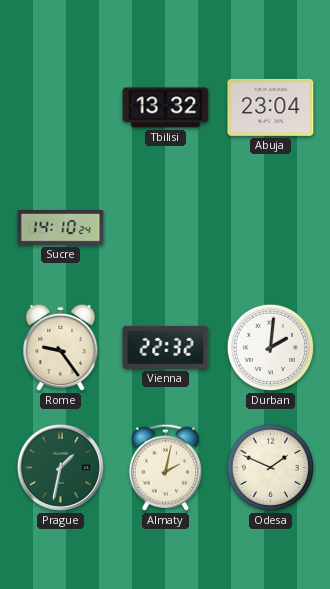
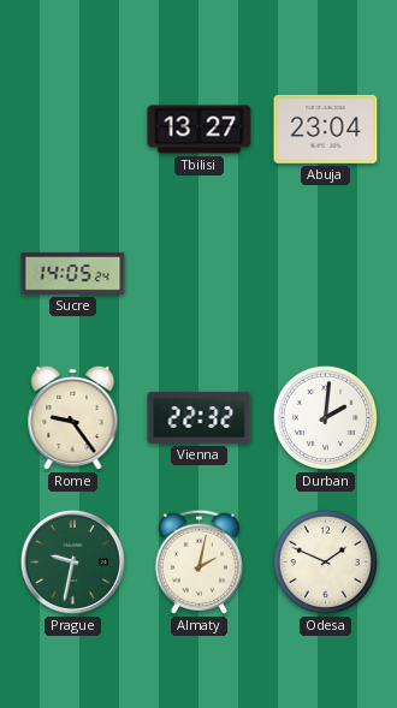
Tbilisi: 13:32 -> 13:27 (200, 130)
Sucre: 14:10 -> 14:05 (73, 274)
Prague: 1:32 -> 9:32 (72, 561)
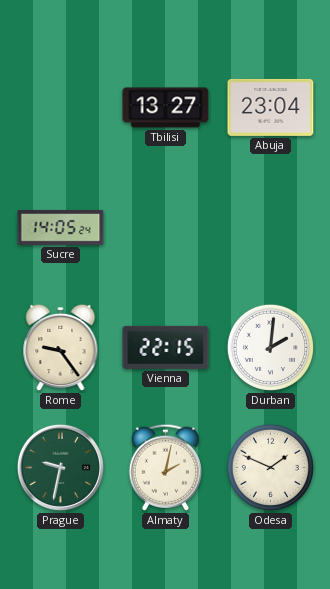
Vienna: 22:32 -> 22:15 (166, 347)
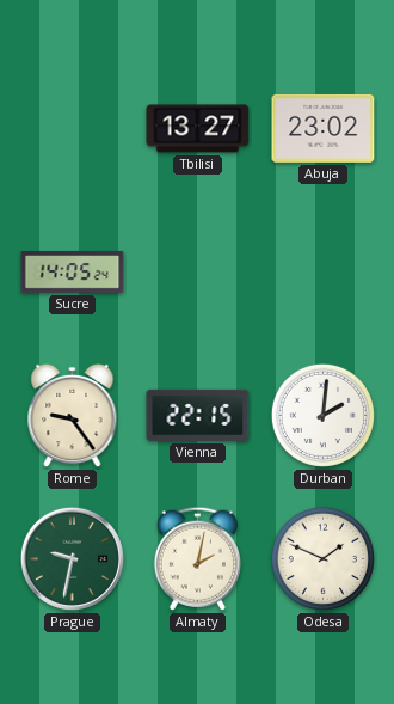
Abuja: 23:04 -> 23:02 (324, 128)
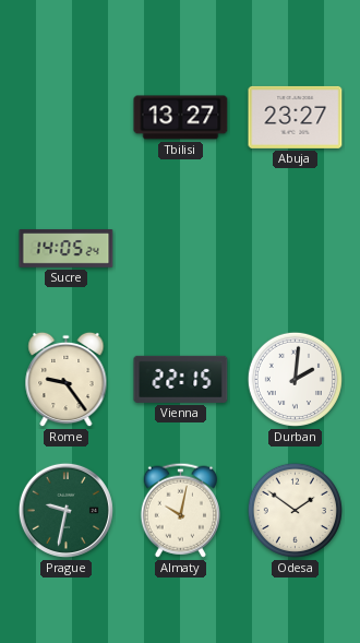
Abuja: 23:02 -> 23:27 (296, 117)
Almaty: 2:02 -> 10:02 (180, 510)
Odesa: 1:49 -> 1:51 (295, 510)
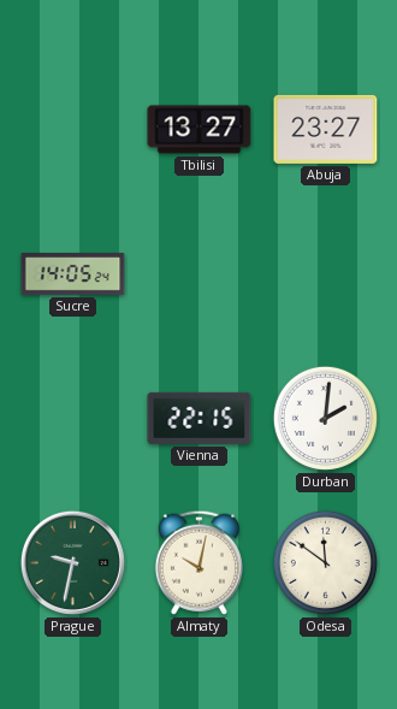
Rome: 9:24 -> none (67, 380)
Odesa: 1:51 -> 11:51 (325, 562)
